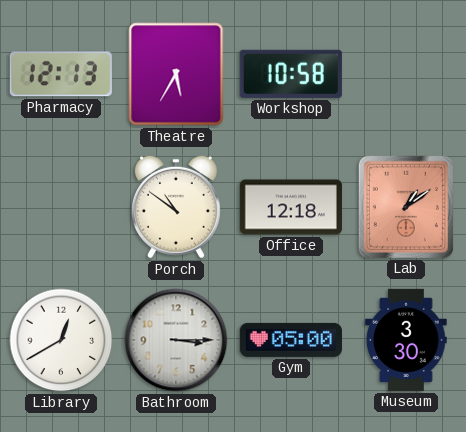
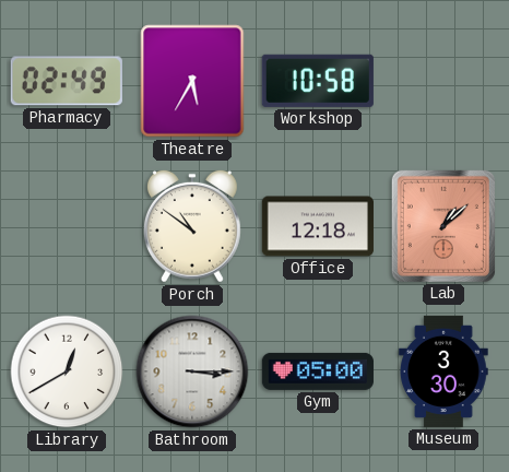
Pharmacy: 12:13 -> 02:49 (67, 81)
Lab: 1:09 -> 1:08 (443, 226)
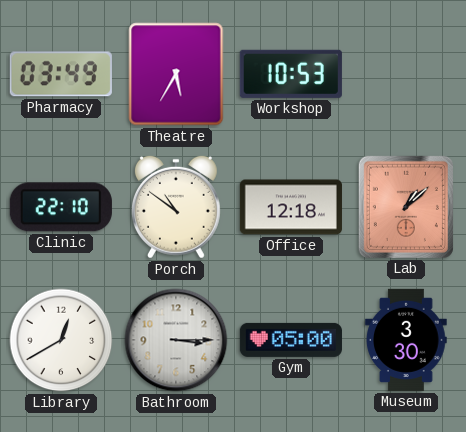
Pharmacy: 02:49 -> 03:49 (61, 74)
Workshop: 10:58 -> 10:53 (291, 74)
Clinic: none -> 22:10 (61, 207)
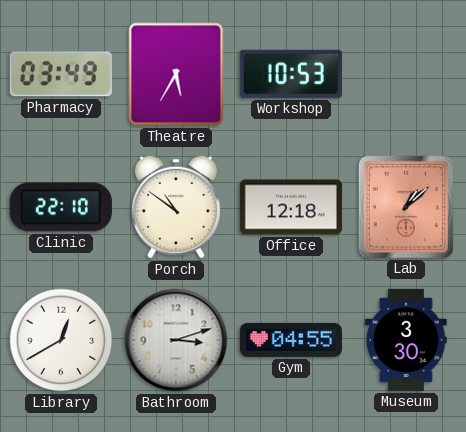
Bathroom: 3:15 -> 3:12 (176, 340)
Gym: 05:00 -> 04:55 (291, 340)
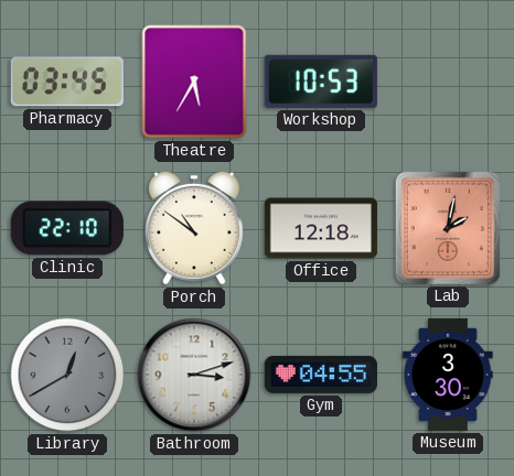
Pharmacy: 03:49 -> 03:45 (67, 82)
Lab: 1:08 -> 2:02 (448, 228)
Library dial: white -> grey (67, 375)
